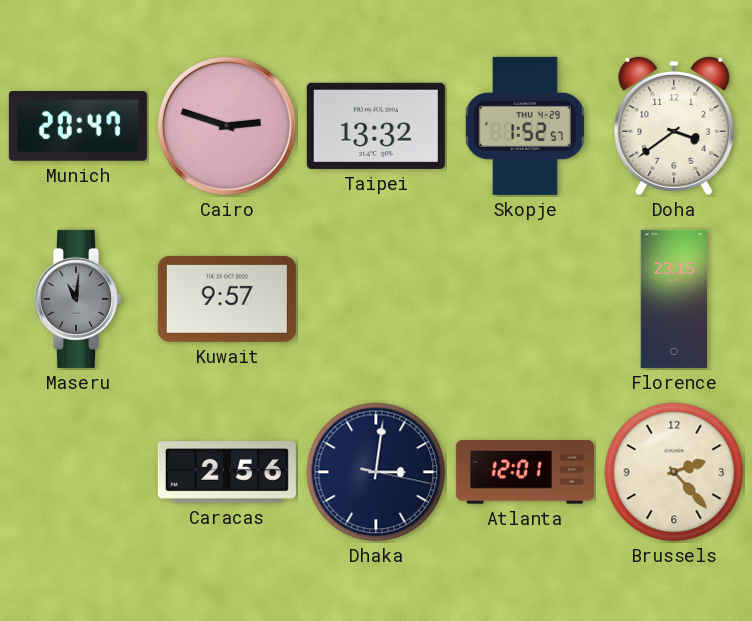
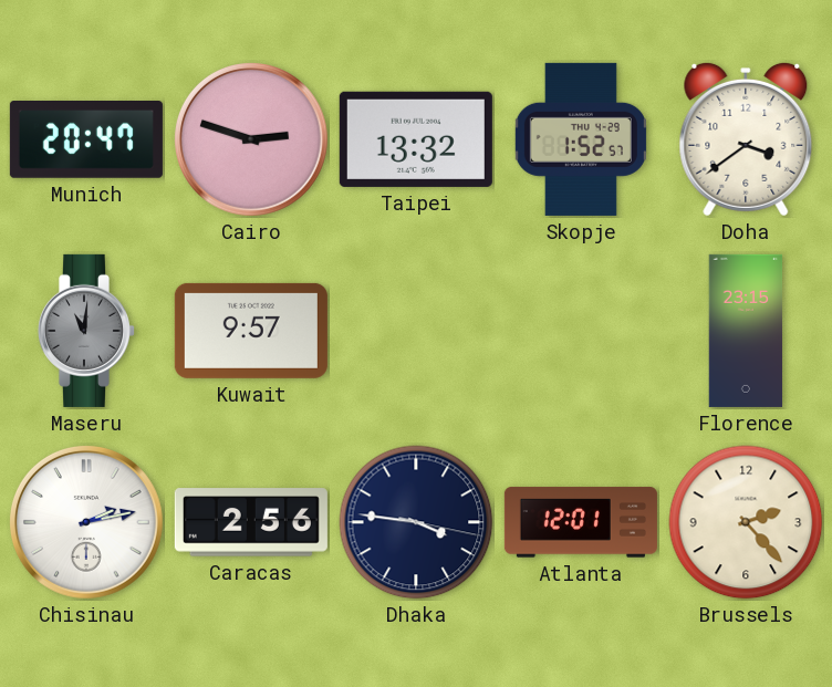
Chisinau: none -> 2:13 (86, 522)
Dhaka: 3:01 -> 3:46 (416, 522)
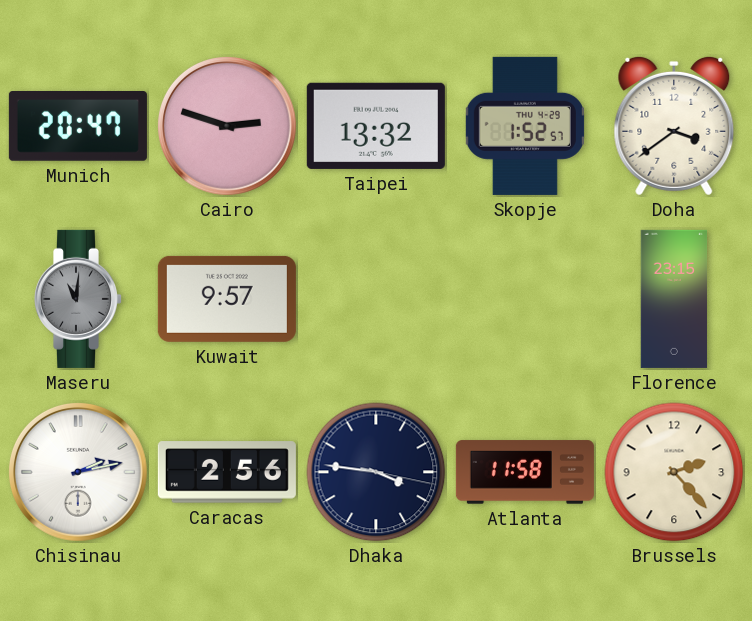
Atlanta: 12:01 -> 11:58 (525, 472)
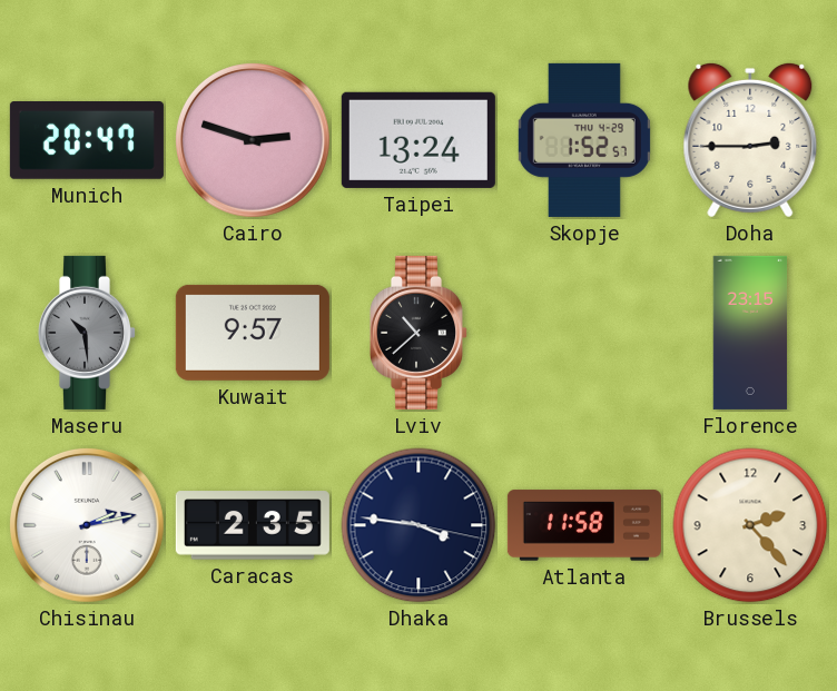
Taipei: 13:32 -> 13:24 (418, 140)
Doha: 3:39 -> 2:45 (750, 140)
Maseru: 11:01 -> 10:29 (86, 333)
Lviv: none -> 10:38 (417, 333)
Caracas: 2:56 -> 2:35 (253, 525)
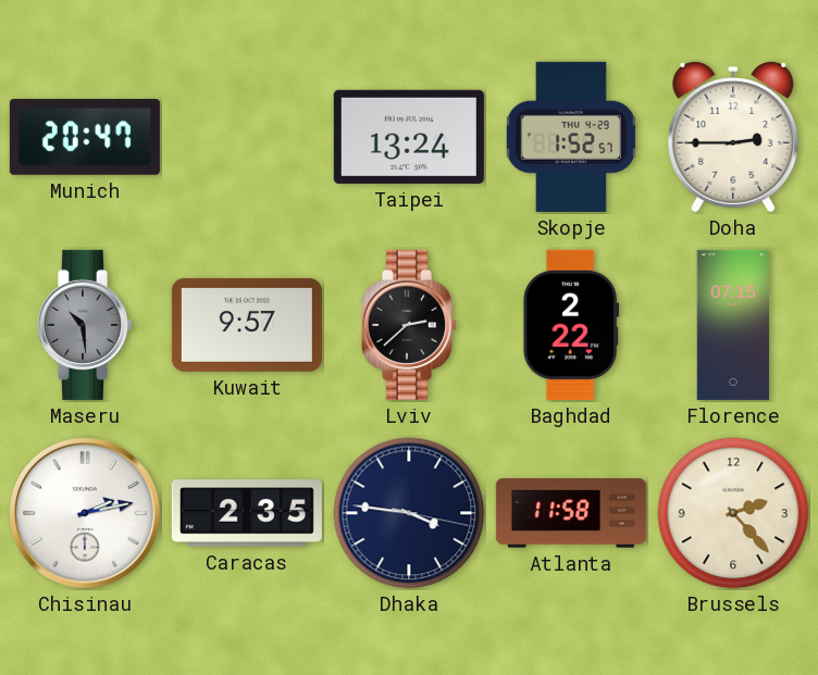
Cairo: 2:48 -> none (253, 140)
Lviv: 10:38 -> 2:38 (408, 325)
Baghdad: none -> 2:22 (571, 325)
Florence: 23:15 -> 07:15 (733, 325)
